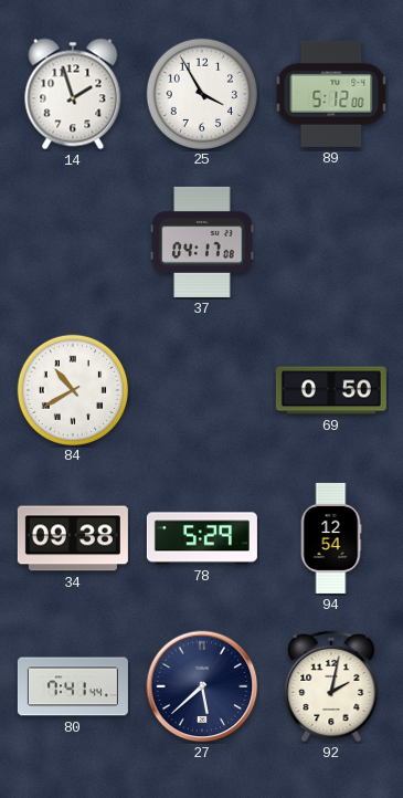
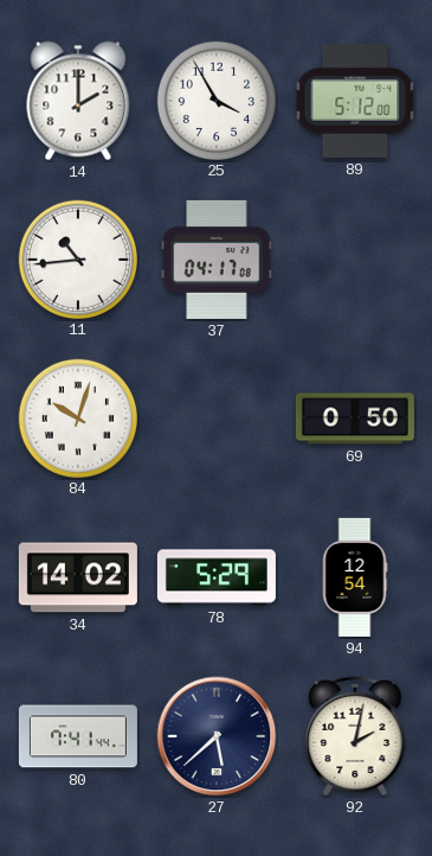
14: 1:57 -> 2:00 (78, 101)
11: none -> 10:44 (77, 258)
84: 10:40 -> 10:03 (77, 417)
34: 09:38 -> 14:02 (78, 577)
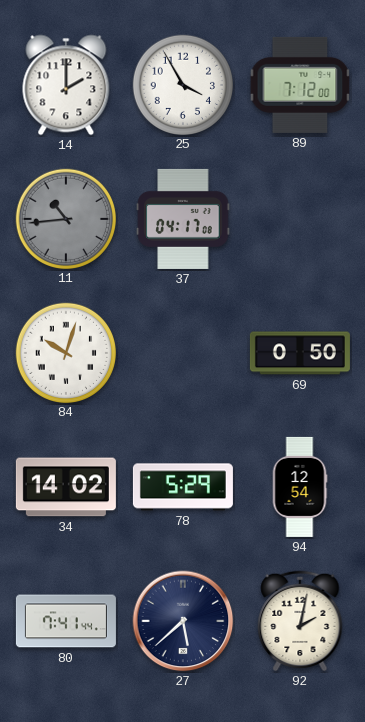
89: 5:12 -> 7:12 (300, 85)
11 dial: white -> grey (65, 218)
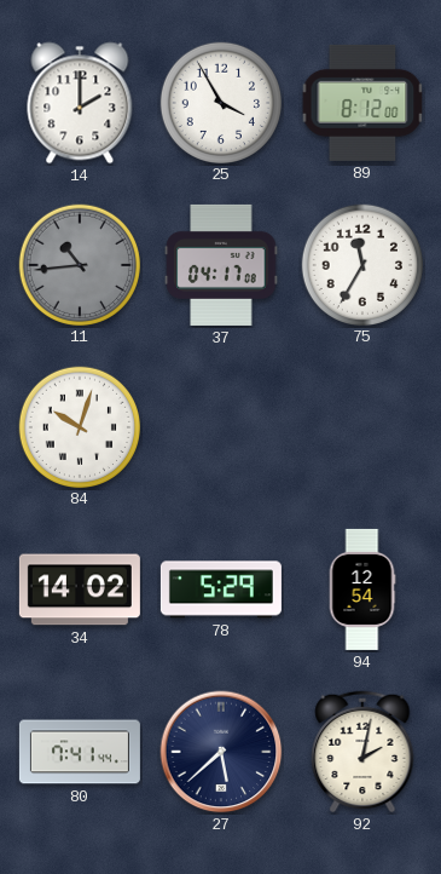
89: 7:12 -> 8:12 (362, 103)
75: none -> 11:35 (361, 264)
69: 0:50 -> none (300, 353)
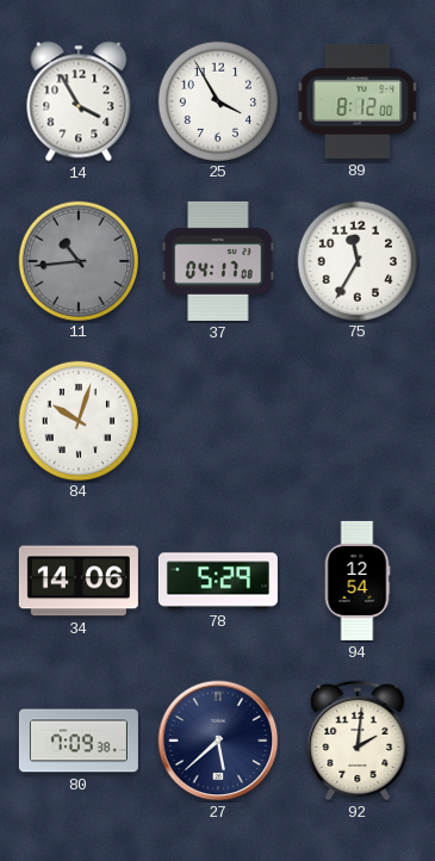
14: 2:00 -> 3:55 (79, 101)
34: 14:02 -> 14:06 (79, 581)
80: 7:41 -> 7:09 (79, 741)
92: 2:02 -> 2:01 (358, 741)
